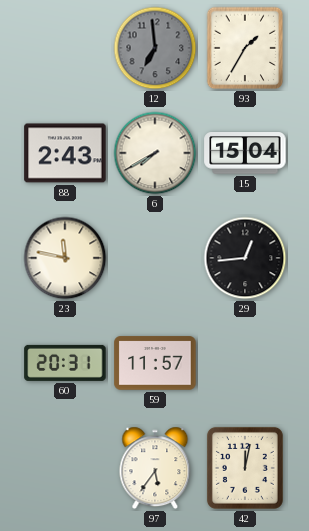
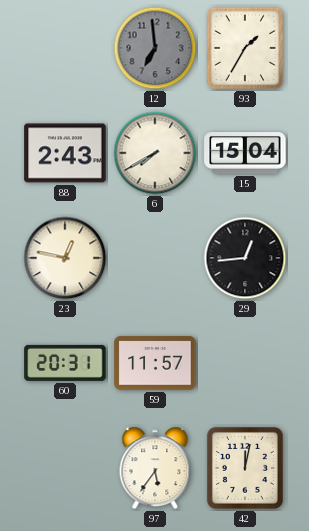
23: 11:47 -> 12:47 (65, 258)
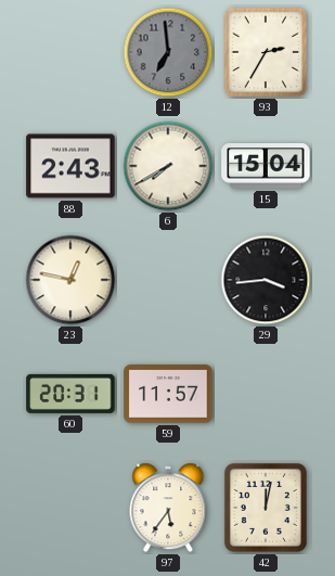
93: 1:35 -> 2:35 (266, 52)
29: 12:44 -> 3:44 (266, 280)
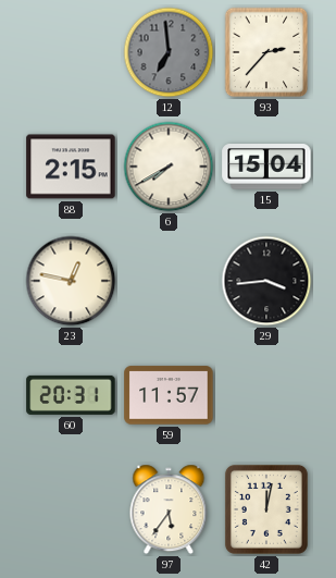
93: 2:35 -> 2:37 (266, 52)
88: 2:43 -> 2:15 (71, 167)
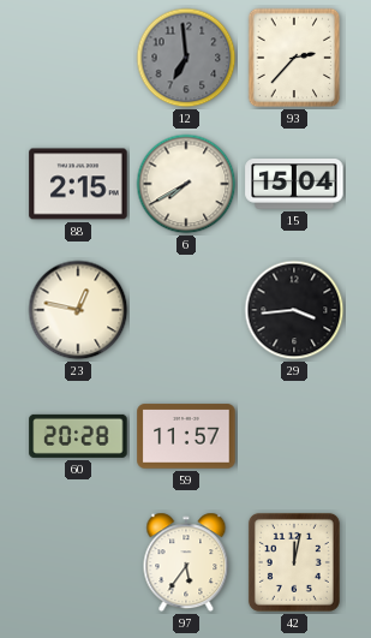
60: 20:31 -> 20:28 (78, 436)
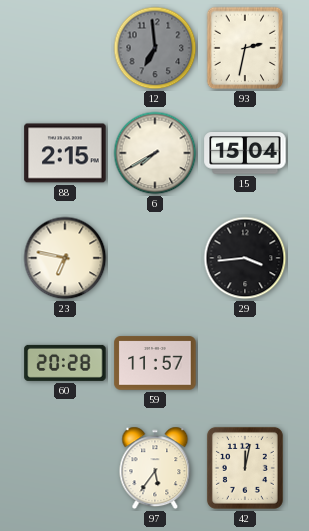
93: 2:37 -> 2:32 (245, 48)
23: 12:47 -> 6:47 (65, 258)
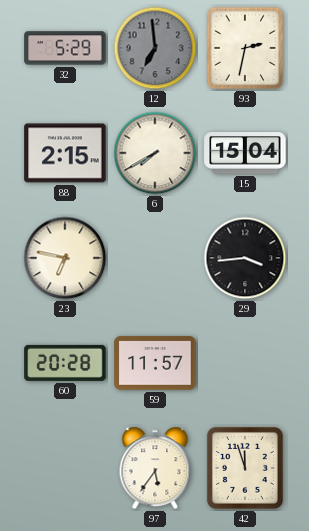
32: none -> 5:29 (65, 48)
42: 12:02 -> 11:57 (245, 468)
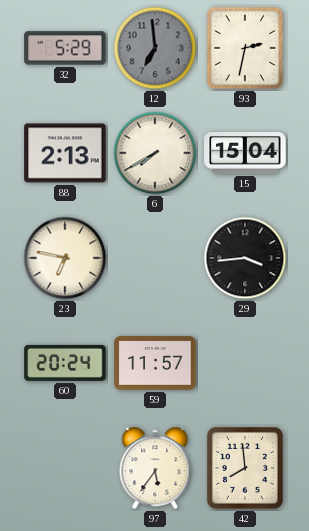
88: 2:15 -> 2:13 (65, 153)
60: 20:28 -> 20:24 (65, 363)
42: 11:57 -> 7:59 (245, 468)
